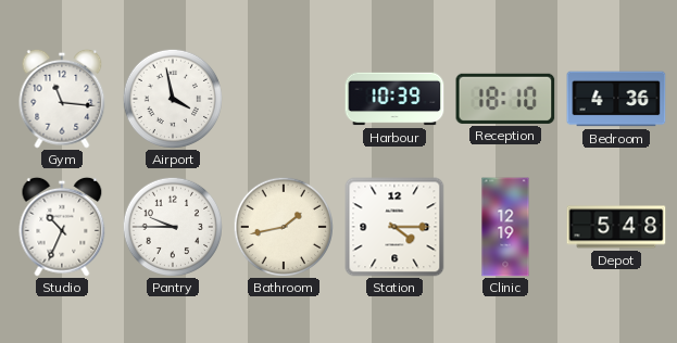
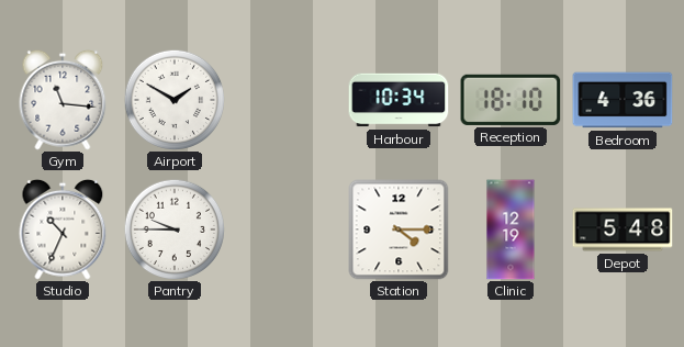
Airport: 3:58 -> 1:50 (173, 99)
Harbour: 10:39 -> 10:34 (399, 100)
Bathroom: 1:43 -> none (283, 226)
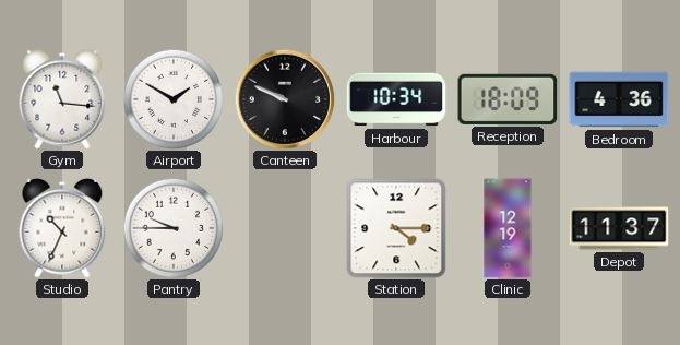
Canteen: none -> 9:49 (285, 99)
Reception: 18:10 -> 18:09 (508, 99)
Depot: 5:48 -> 11:37 (619, 228)
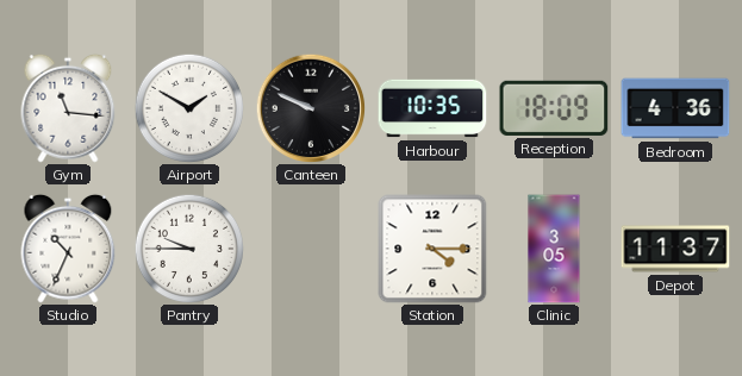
Harbour: 10:34 -> 10:35 (432, 108)
Clinic: 12:19 -> 3:05 (554, 249)
